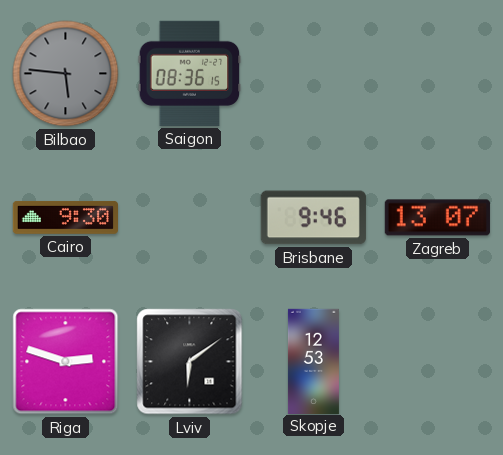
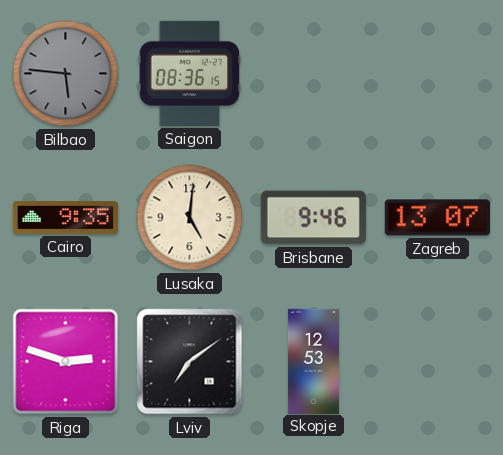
Cairo: 9:30 -> 9:35 (65, 217)
Lusaka: none -> 5:01 (190, 218)
Lviv: 6:09 -> 7:09 (190, 362)
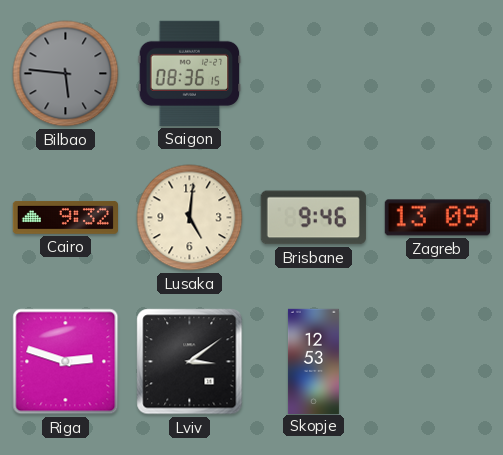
Cairo: 9:35 -> 9:32 (65, 217)
Zagreb: 13:07 -> 13:09 (437, 218)
Lviv: 7:09 -> 3:09 (190, 362)
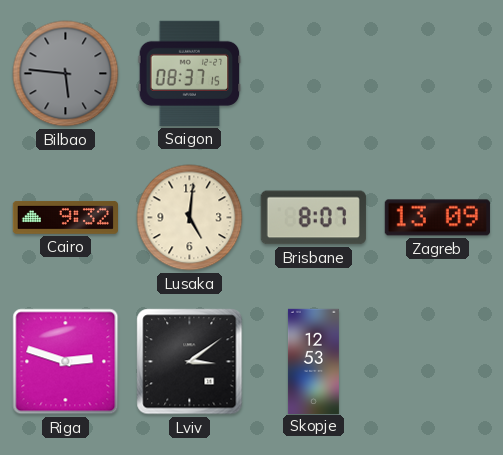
Saigon: 08:36 -> 08:37 (190, 73)
Brisbane: 9:46 -> 8:07 (313, 218)
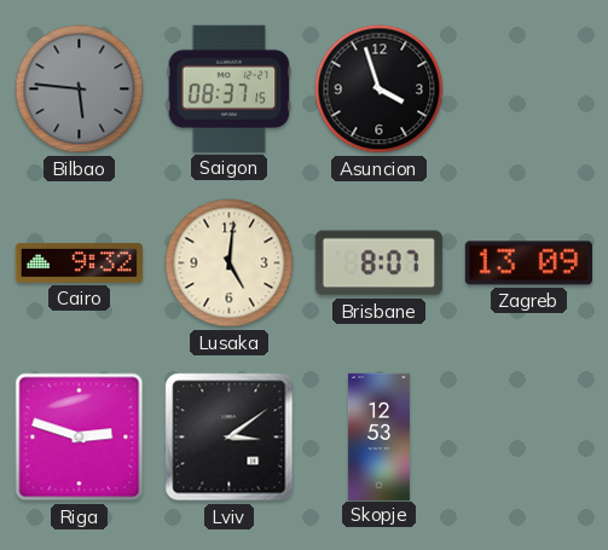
Asuncion: none -> 3:57 (380, 89)
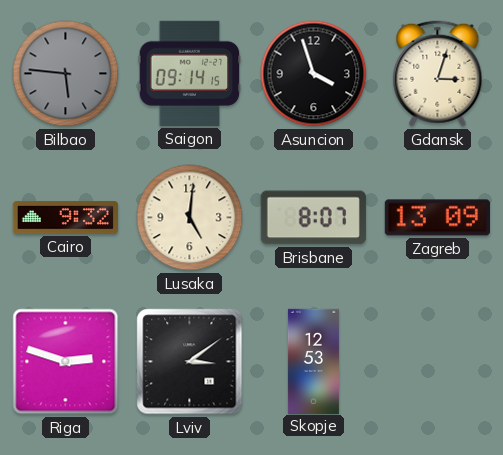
Saigon: 08:37 -> 09:14 (190, 73)
Gdansk: none -> 3:03 (438, 74)
